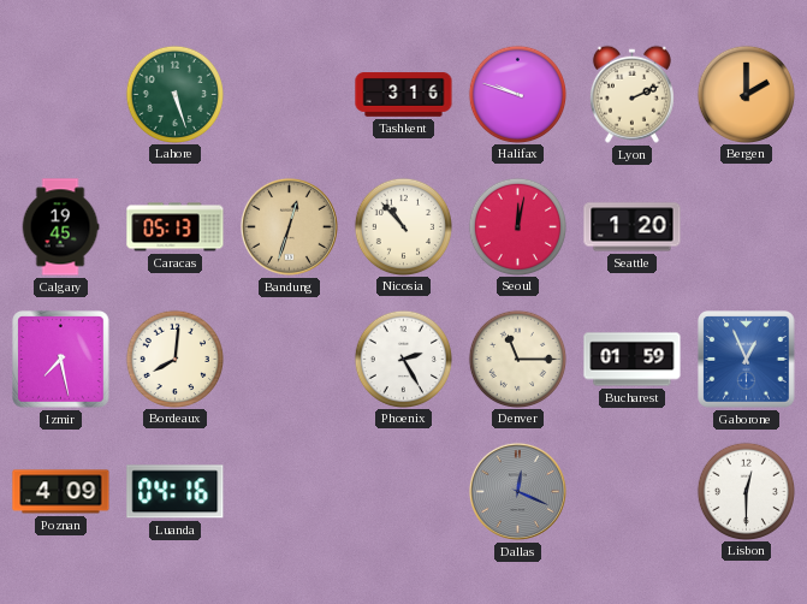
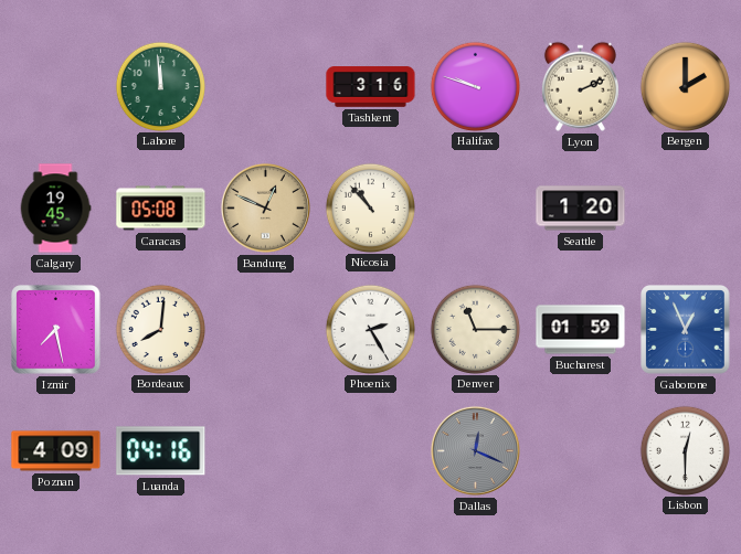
Lahore: 5:27 -> 11:59 (160, 86)
Caracas: 05:13 -> 05:08 (161, 209)
Bandung: 12:33 -> 12:49 (265, 207)
Seoul: 12:02 -> none (517, 226)
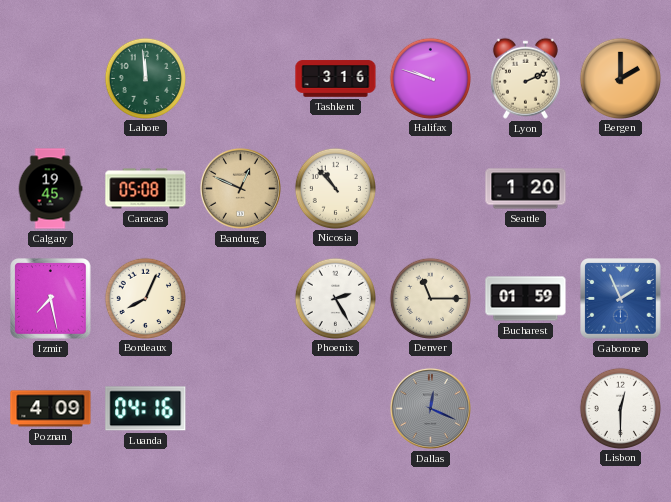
Bordeaux: 8:01 -> 8:04 (145, 298)
Gaborone: 12:56 -> 1:56 (621, 299)
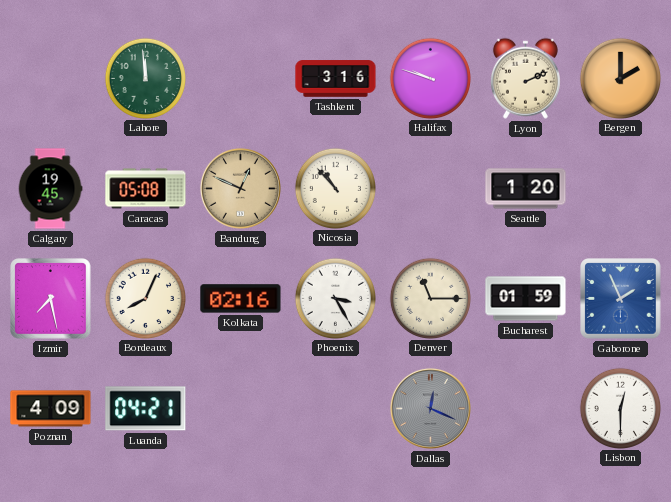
Kolkata: none -> 02:16 (241, 299)
Phoenix: 2:25 -> 3:25 (335, 298)
Luanda: 04:16 -> 04:21 (146, 409)
